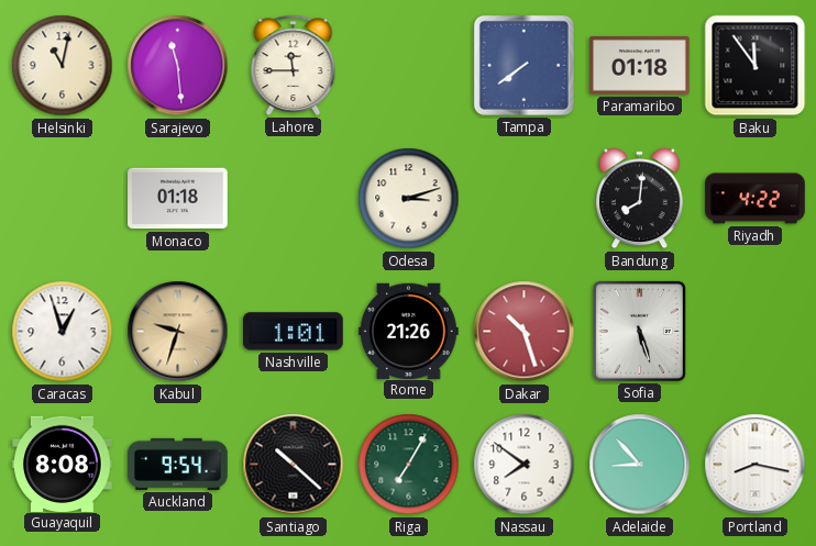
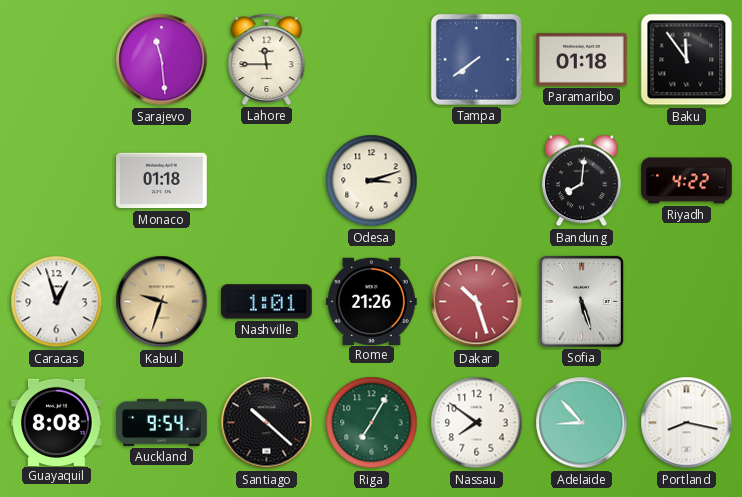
Helsinki: 11:02 -> none (63, 66)
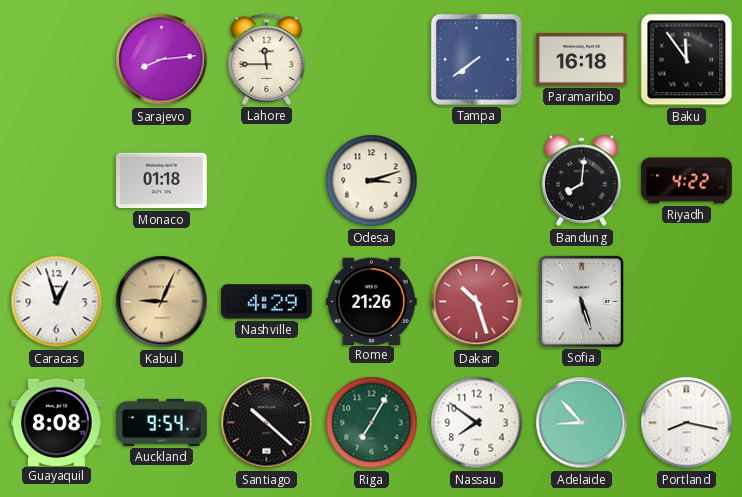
Sarajevo: 11:29 -> 8:14 (162, 60)
Paramaribo: 01:18 -> 16:18 (582, 60)
Kabul: 9:33 -> 9:04 (162, 302)
Nashville: 1:01 -> 4:29 (267, 302)
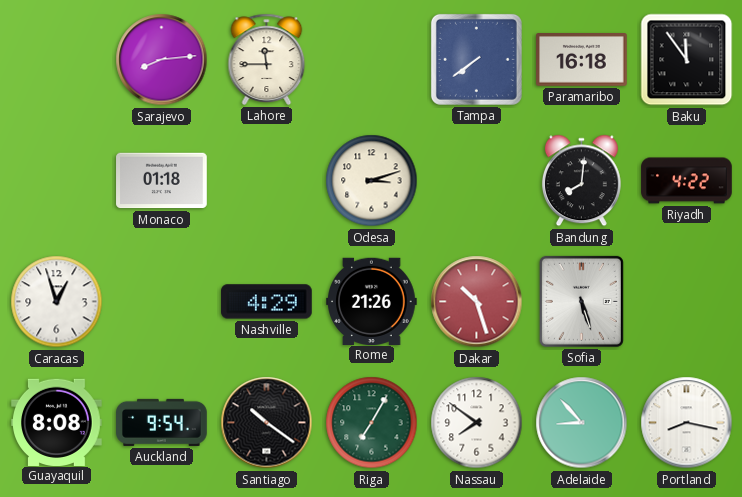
Kabul: 9:04 -> none (162, 302)
Santiago: 10:22 -> 10:21 (267, 423)
